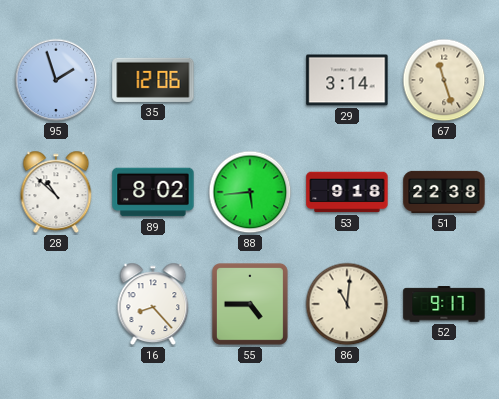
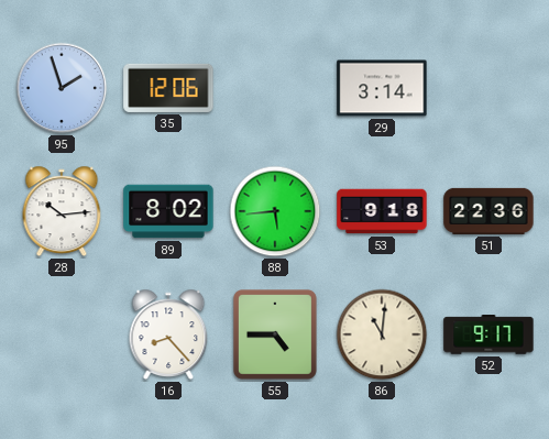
67: 11:27 -> none (444, 80)
28: 10:52 -> 10:14 (62, 211)
51: 22:38 -> 22:36 (488, 211)
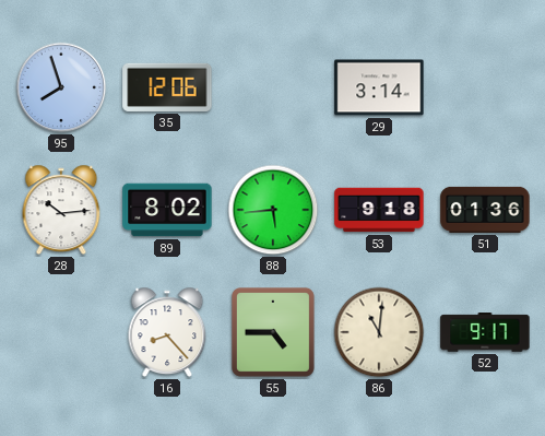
95: 1:57 -> 7:57 (61, 87)
51: 22:36 -> 01:36 (485, 210)
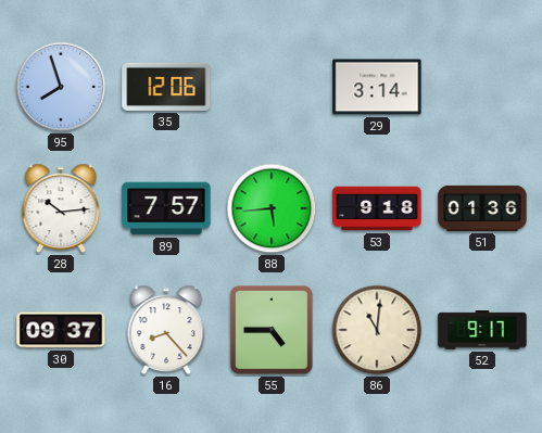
89: 8:02 -> 7:57 (166, 208)
30: none -> 09:37 (61, 330)
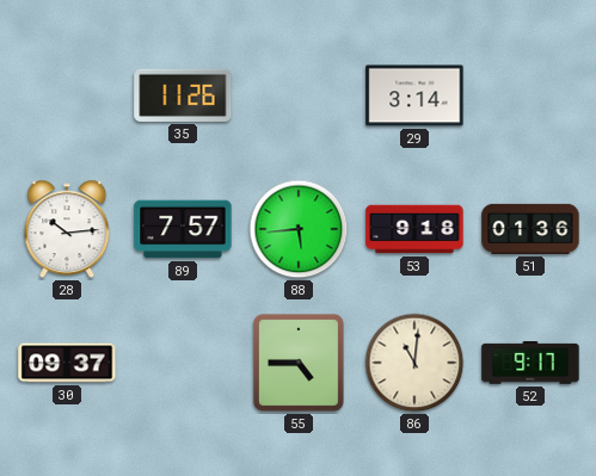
95: 7:57 -> none (61, 87)
35: 12:06 -> 11:26 (183, 95)
16: 8:23 -> none (166, 330)
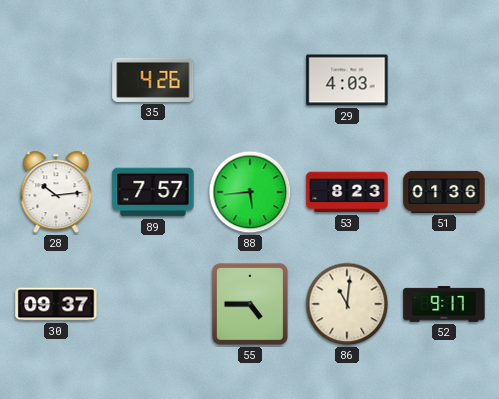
35: 11:26 -> 4:26 (153, 80)
29: 3:14 -> 4:03 (347, 80)
53: 9:18 -> 8:23 (347, 192)
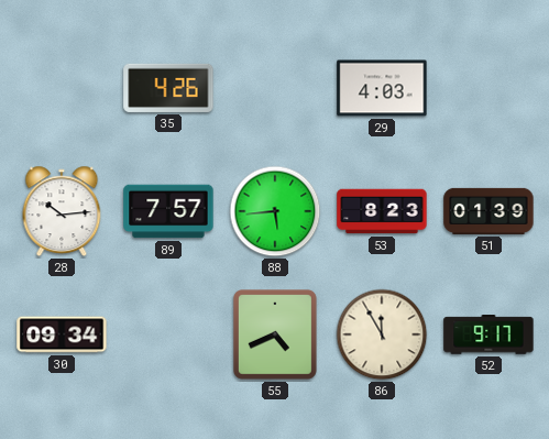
51: 01:36 -> 01:39 (488, 211)
30: 09:37 -> 09:34 (62, 334)
55: 4:45 -> 4:41 (275, 336)
86: 11:01 -> 11:55 (382, 334)
